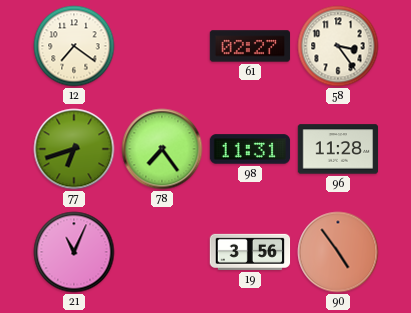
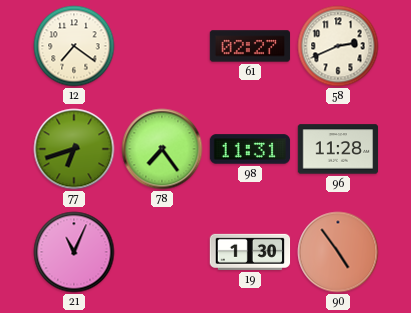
58: 3:24 -> 2:41 (338, 46)
19: 3:56 -> 1:30 (250, 252)
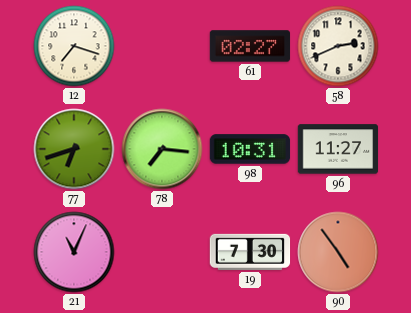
12: 7:21 -> 7:18 (74, 46)
78: 7:24 -> 7:16 (162, 149)
98: 11:31 -> 10:31 (250, 149)
96: 11:28 -> 11:27 (338, 149)
19: 1:30 -> 7:30 (250, 252)
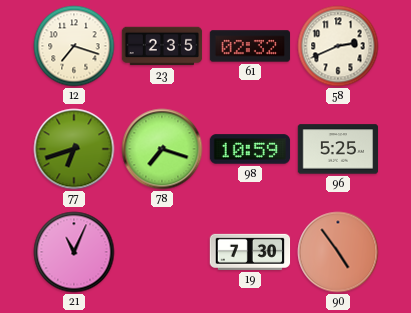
23: none -> 2:35 (162, 46)
61: 02:27 -> 02:32 (250, 46)
78: 7:16 -> 7:18 (162, 149)
98: 10:31 -> 10:59 (250, 149)
96: 11:27 -> 5:25 (338, 149)
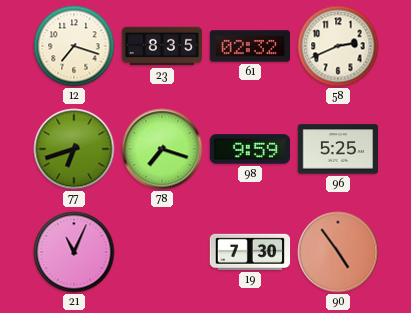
23: 2:35 -> 8:35 (162, 46)
98: 10:59 -> 9:59 (250, 149)
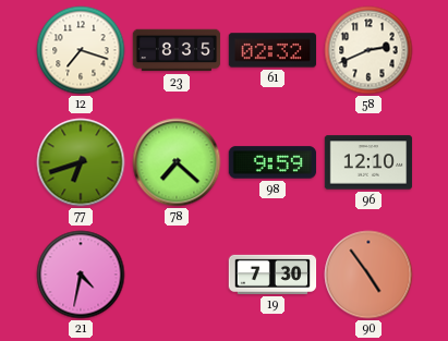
78: 7:18 -> 7:22 (177, 162)
96: 5:25 -> 12:10 (368, 162)
21: 11:04 -> 4:32 (81, 275)
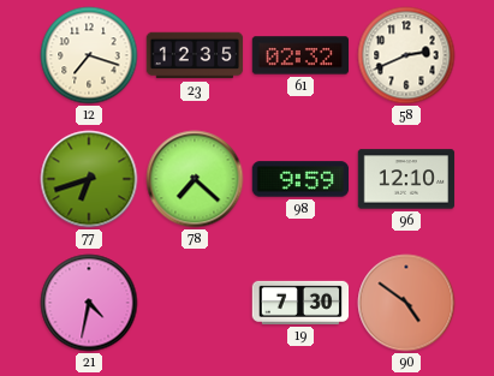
23: 8:35 -> 12:35 (195, 55)
90: 4:54 -> 4:51 (406, 303)
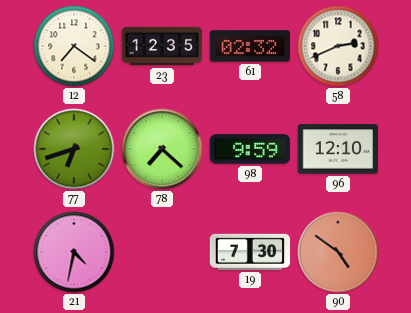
12: 7:18 -> 7:21 (74, 46)
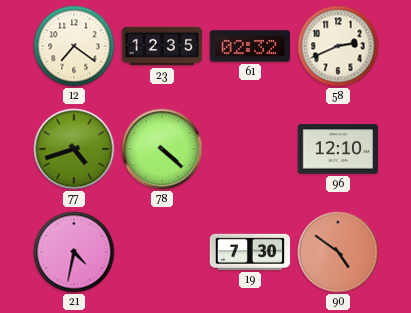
77: 6:42 -> 4:42 (74, 149)
78: 7:22 -> 4:22 (162, 149)
98: 9:59 -> none (250, 149)
